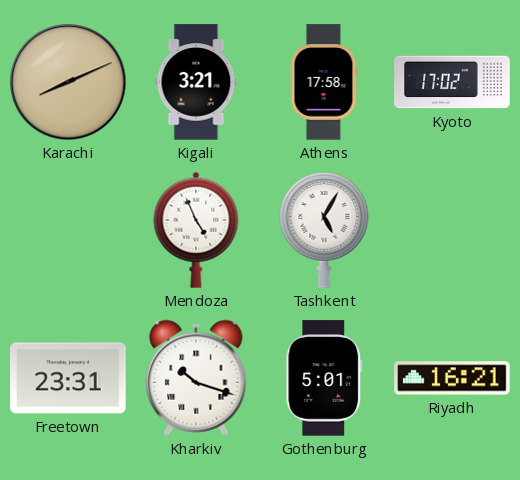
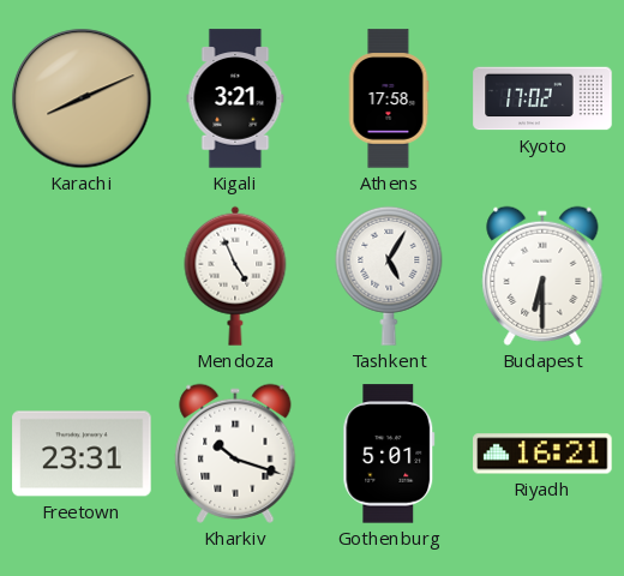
Budapest: none -> 6:30 (542, 276)
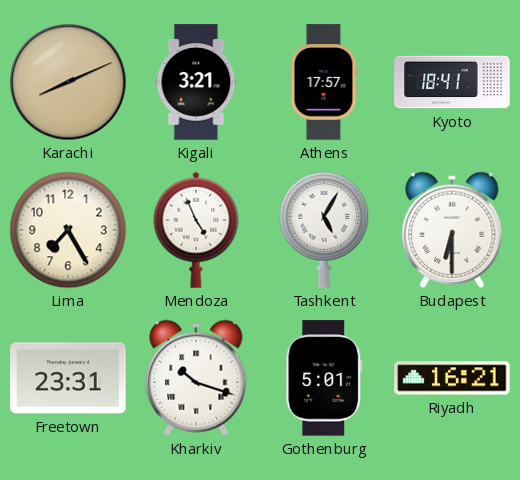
Athens: 17:58 -> 17:57 (324, 82)
Kyoto: 17:02 -> 18:41 (452, 82)
Lima: none -> 7:25 (68, 230)
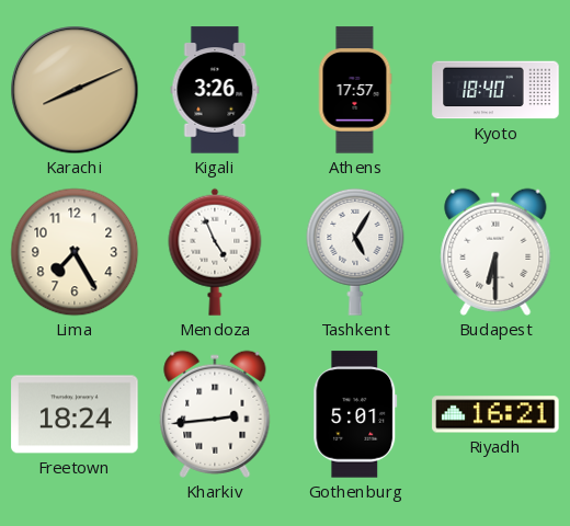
Kigali: 3:21 -> 3:26 (215, 90)
Kyoto: 18:41 -> 18:40 (495, 90)
Freetown: 23:31 -> 18:24 (75, 414)
Kharkiv: 10:18 -> 2:44 (215, 414)
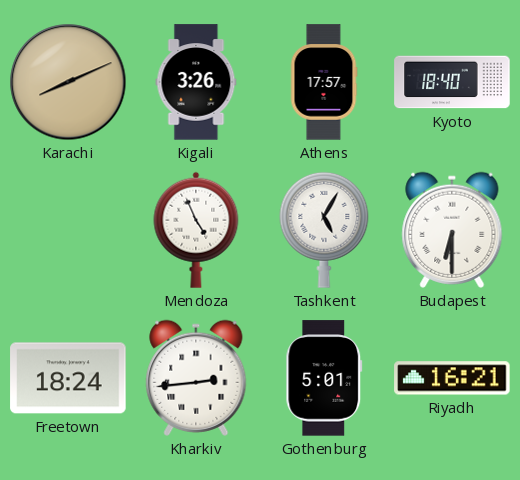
Lima: 7:25 -> none (75, 252)
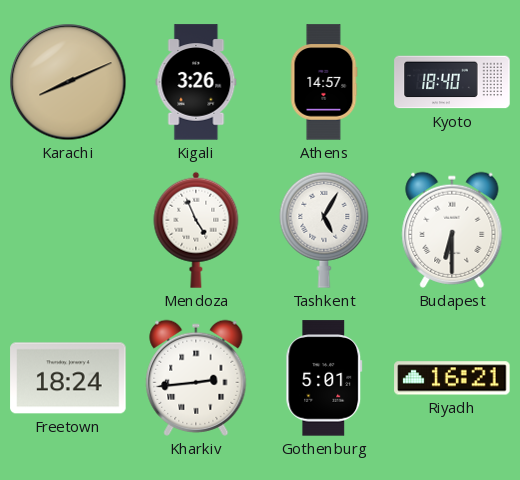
Athens: 17:57 -> 14:57 (324, 82)
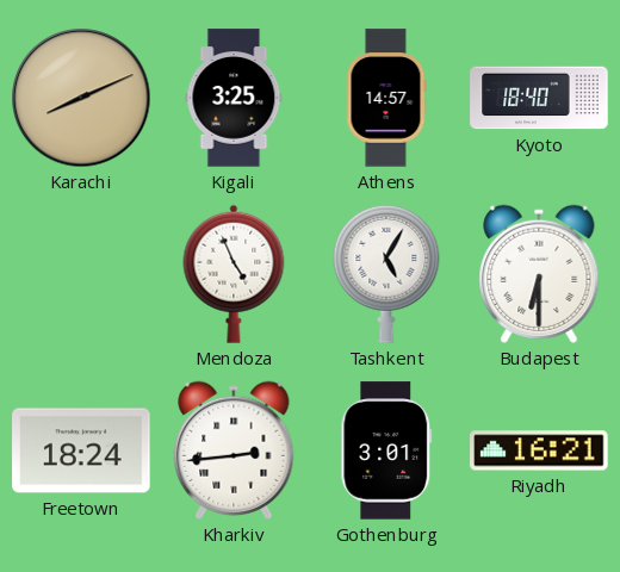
Kigali: 3:26 -> 3:25 (234, 98)
Gothenburg: 5:01 -> 3:01 (386, 450)
